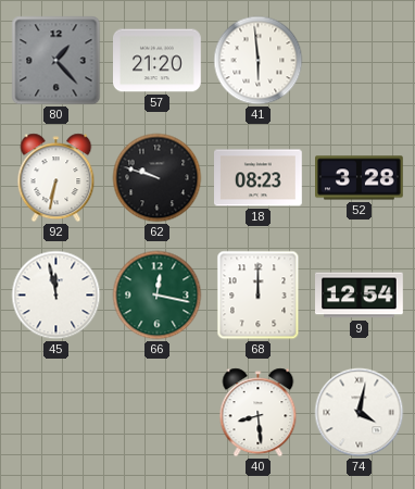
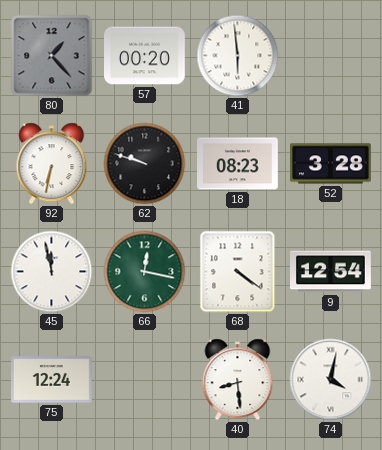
57: 21:20 -> 00:20 (145, 56)
68: 12:00 -> 4:21 (238, 272)
75: none -> 12:24 (52, 380)
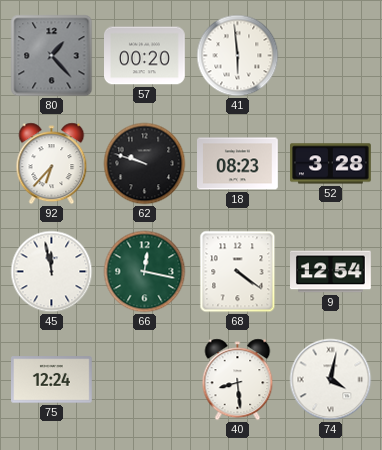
92: 6:32 -> 6:37 (52, 164)
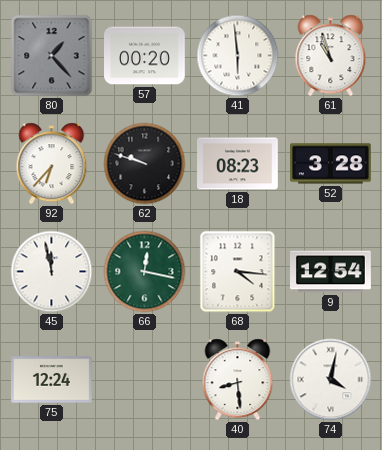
61: none -> 10:57 (331, 56)
68: 4:21 -> 4:16 (238, 272)
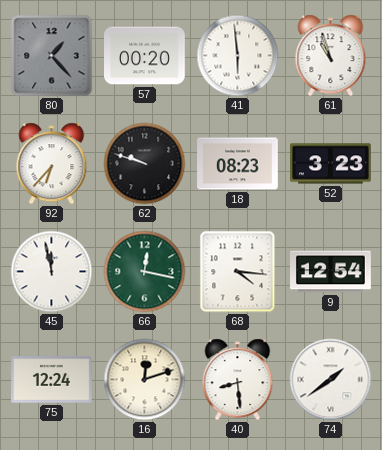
52: 3:28 -> 3:23 (331, 164)
16: none -> 12:12 (145, 380)
74: 4:02 -> 1:39 (331, 380)
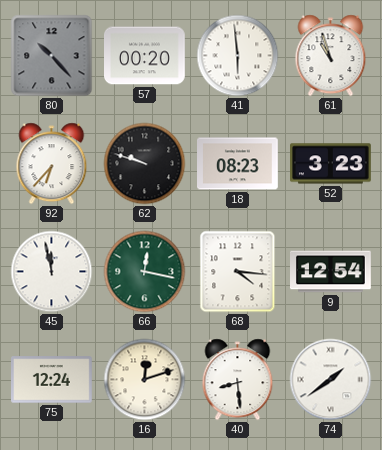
80: 1:23 -> 10:23 (52, 56)
